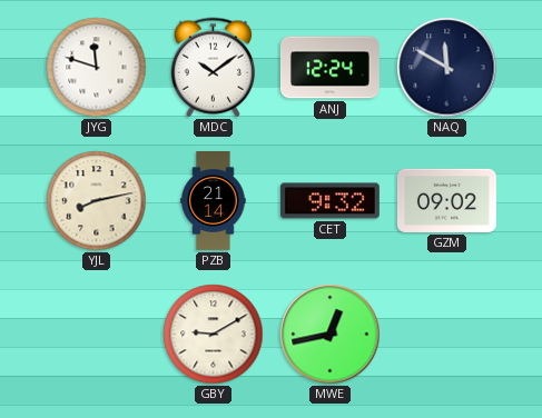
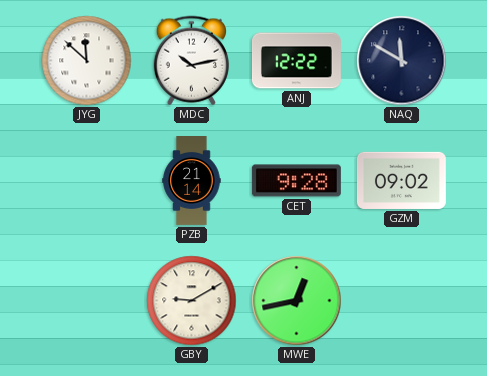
JYG: 11:48 -> 11:52 (87, 61)
MDC: 10:09 -> 10:13 (191, 61)
ANJ: 12:24 -> 12:22 (296, 61)
YJL: 8:13 -> none (97, 201)
CET: 9:32 -> 9:28 (296, 181)
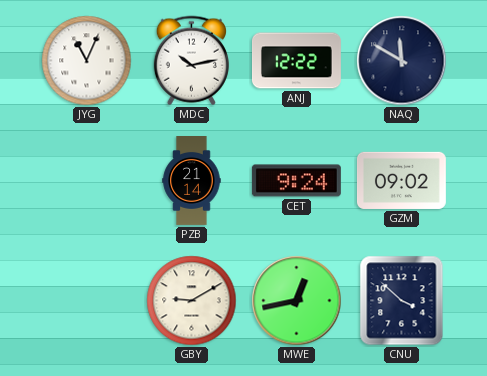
JYG: 11:52 -> 11:04 (87, 61)
CET: 9:28 -> 9:24 (296, 181)
CNU: none -> 3:52 (402, 301)
